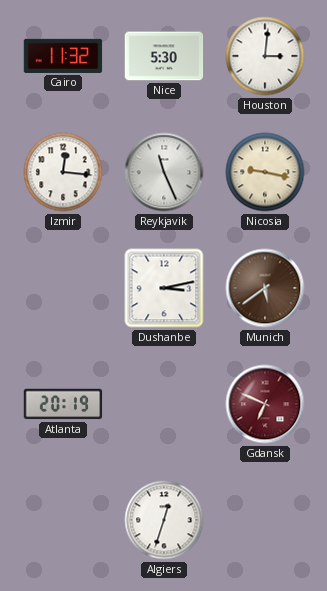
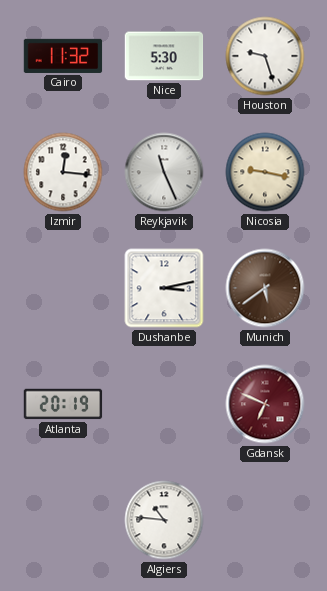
Houston: 3:01 -> 9:27 (265, 56)
Algiers: 12:33 -> 10:46 (164, 520)
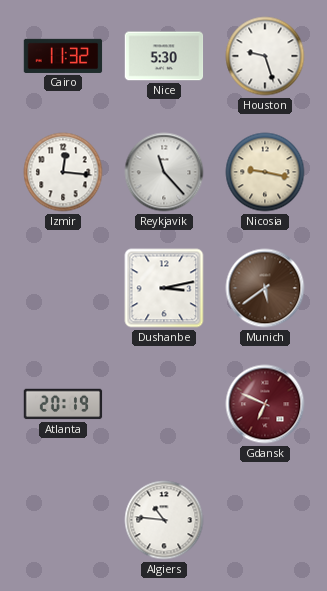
Reykjavik: 11:26 -> 11:23 (164, 172)
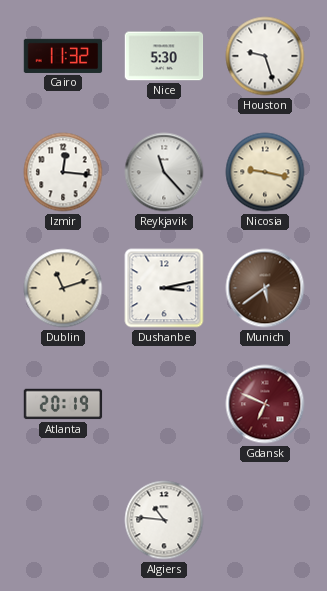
Dublin: none -> 11:12 (63, 288)
